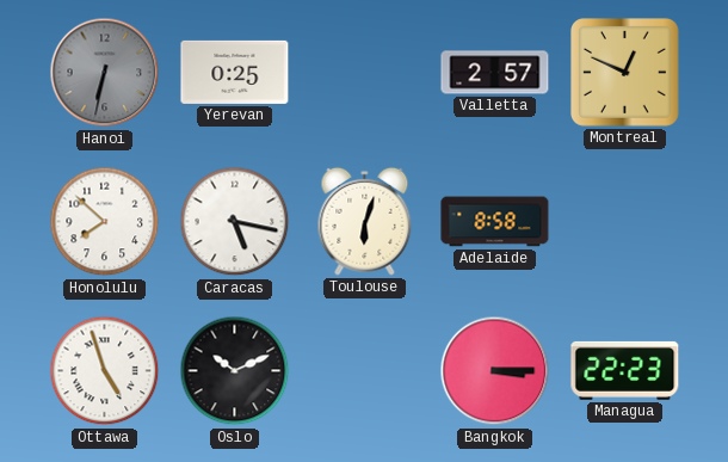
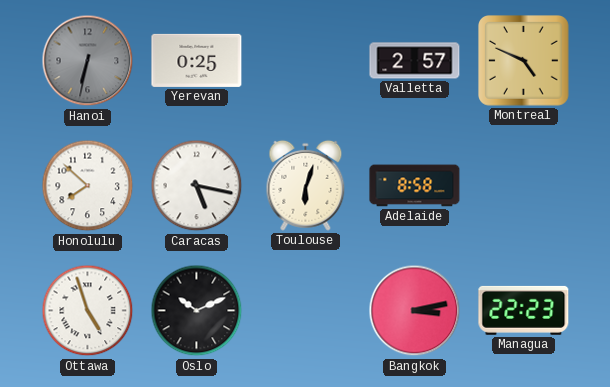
Montreal: 12:49 -> 4:49 (524, 61)
Bangkok: 3:15 -> 3:13 (415, 311)
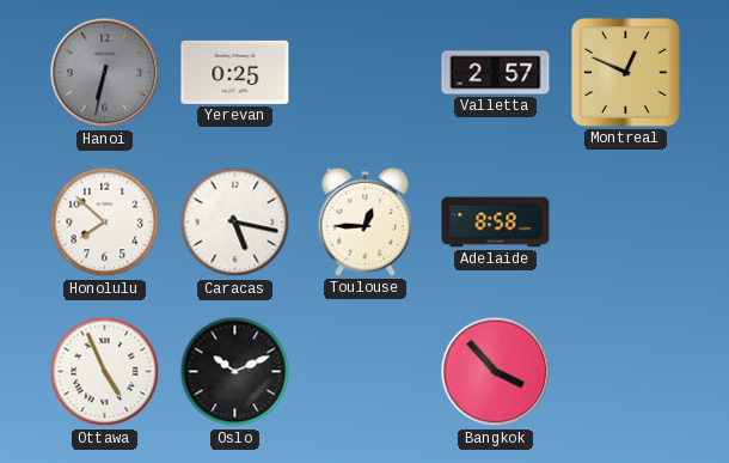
Montreal: 4:49 -> 12:49 (626, 73)
Toulouse: 6:03 -> 12:45 (366, 221)
Ottawa: 4:57 -> 4:56 (105, 372)
Bangkok: 3:13 -> 3:53 (496, 372)
Managua: 22:23 -> none (524, 310)
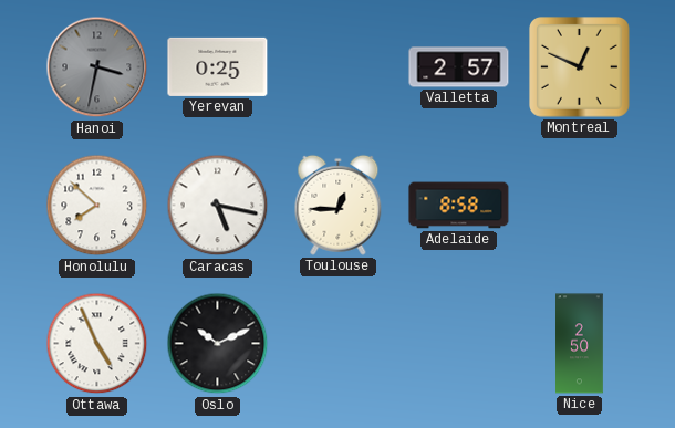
Hanoi: 6:32 -> 3:32 (97, 67)
Bangkok: 3:53 -> none (496, 372)
Nice: none -> 2:50 (580, 344)
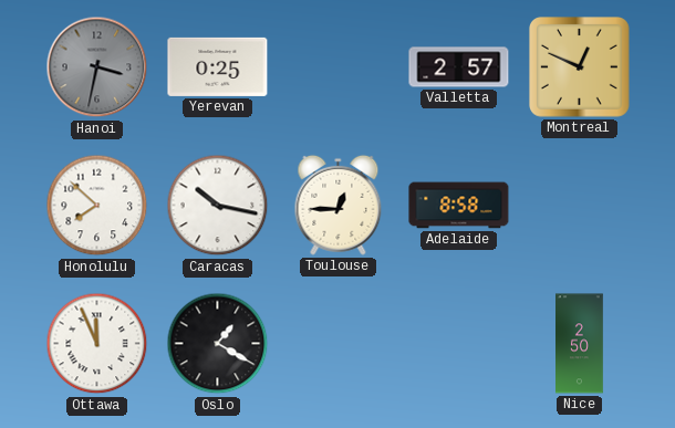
Caracas: 5:17 -> 10:17 (218, 206)
Ottawa: 4:56 -> 11:56 (97, 344)
Oslo: 10:11 -> 1:20 (218, 344)
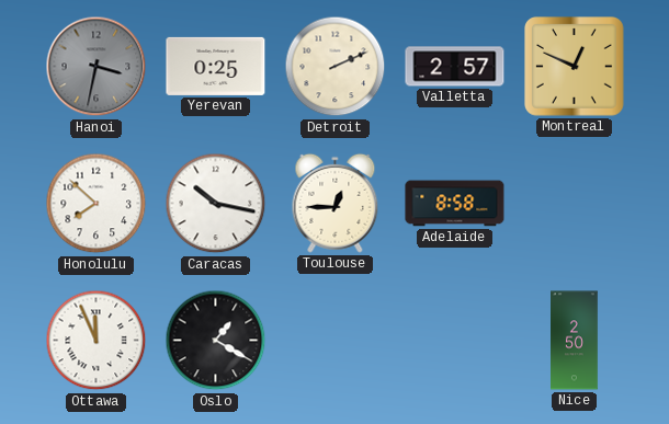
Detroit: none -> 2:11 (336, 67)
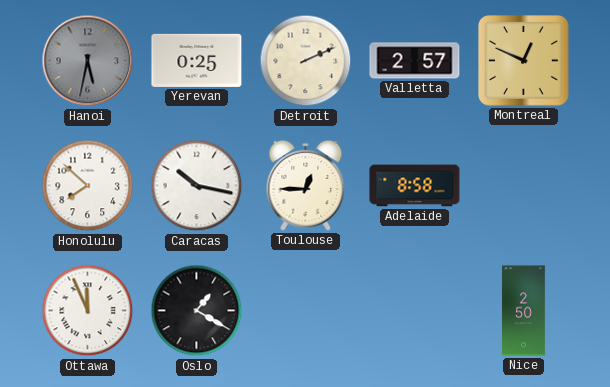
Hanoi: 3:32 -> 5:32 (88, 61)
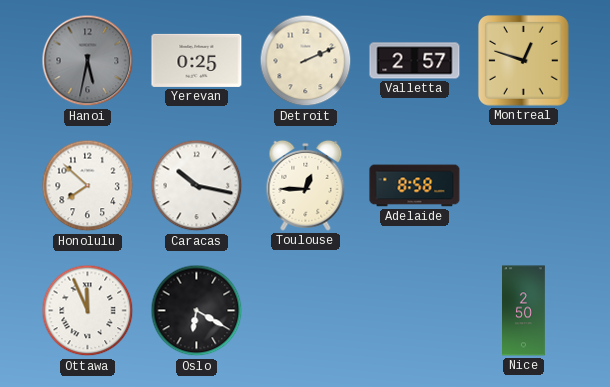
Montreal: 12:49 -> 12:48 (524, 61)
Oslo: 1:20 -> 6:20 (197, 311)
